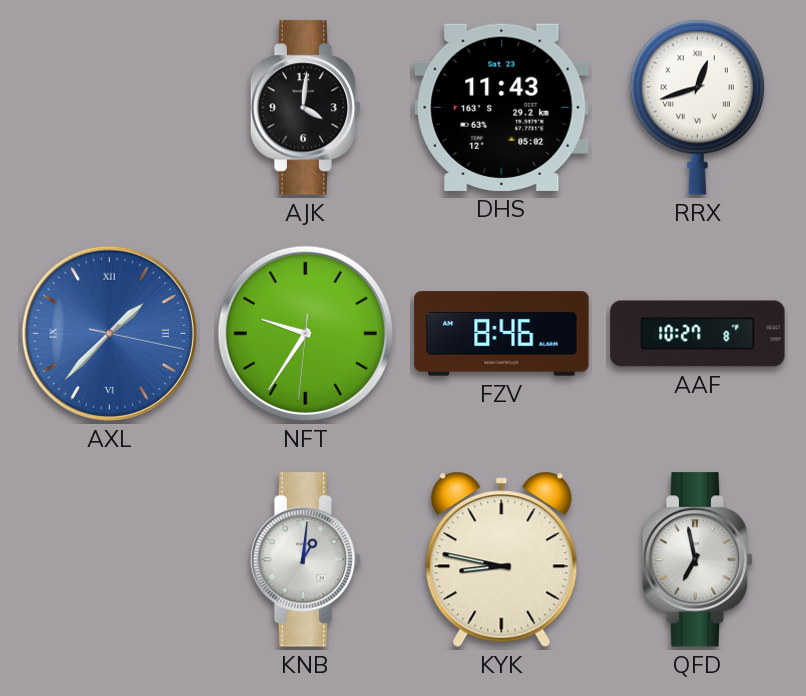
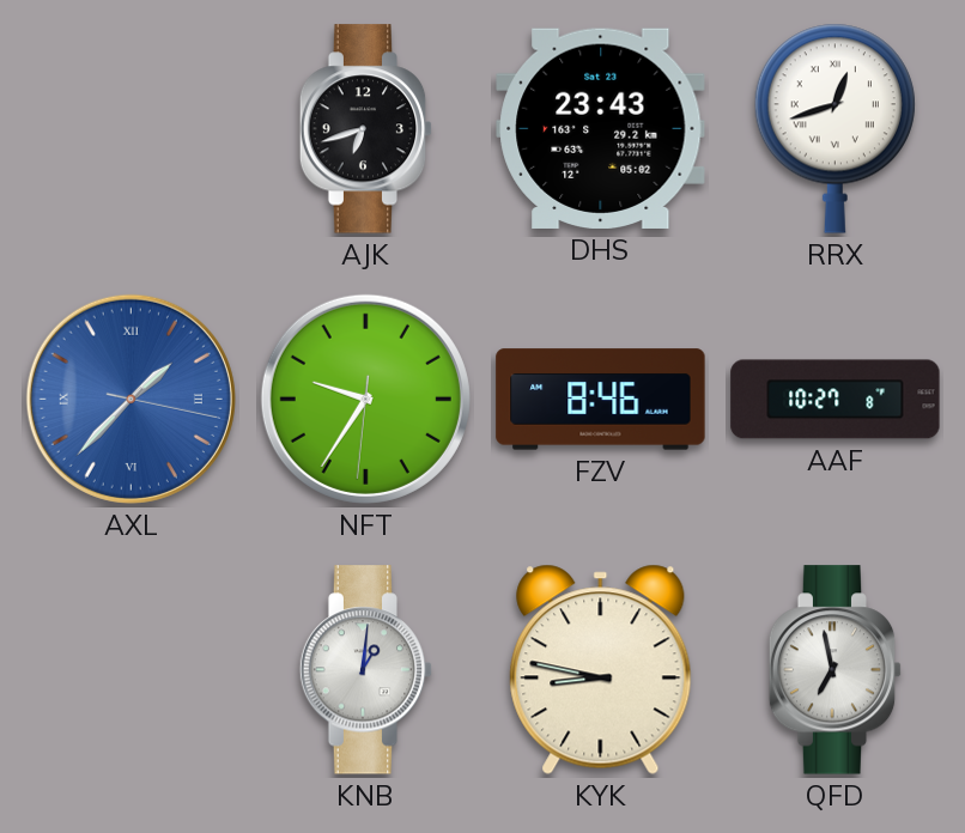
AJK: 4:01 -> 6:42 (366, 129)
DHS: 11:43 -> 23:43 (601, 128)
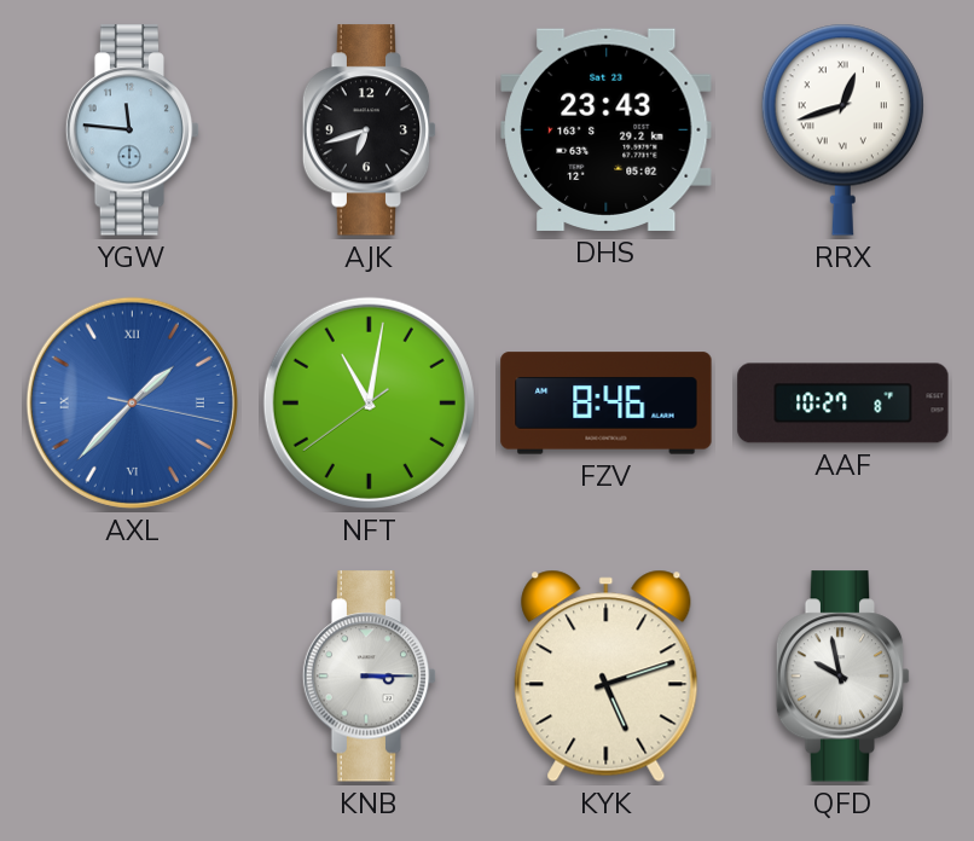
YGW: none -> 11:46 (133, 130)
NFT: 9:35 -> 11:01 (369, 402)
KNB: 1:01 -> 3:15 (370, 677)
KYK: 8:47 -> 5:12 (607, 675)
QFD: 6:58 -> 9:58 (843, 677)
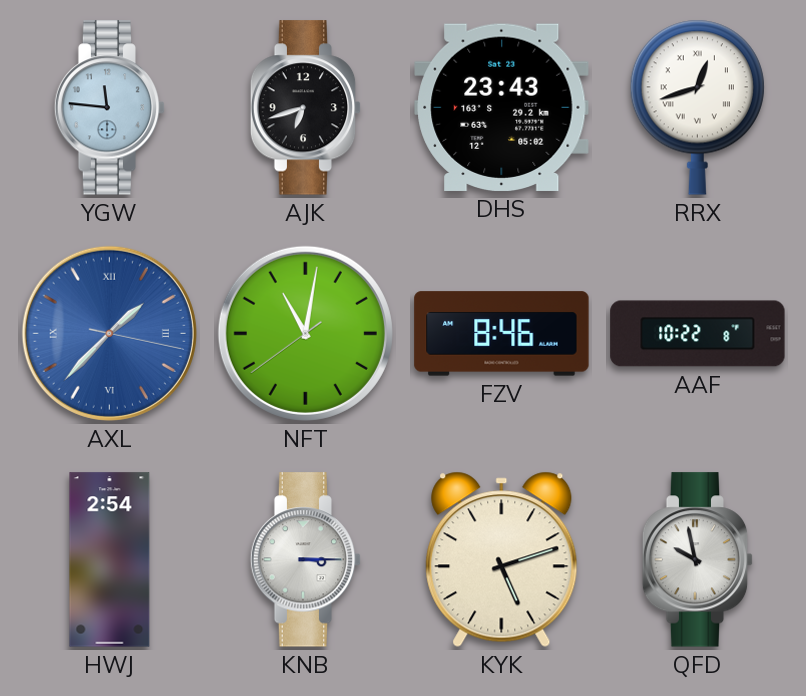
AAF: 10:27 -> 10:22 (698, 334)
HWJ: none -> 2:54 (110, 560)
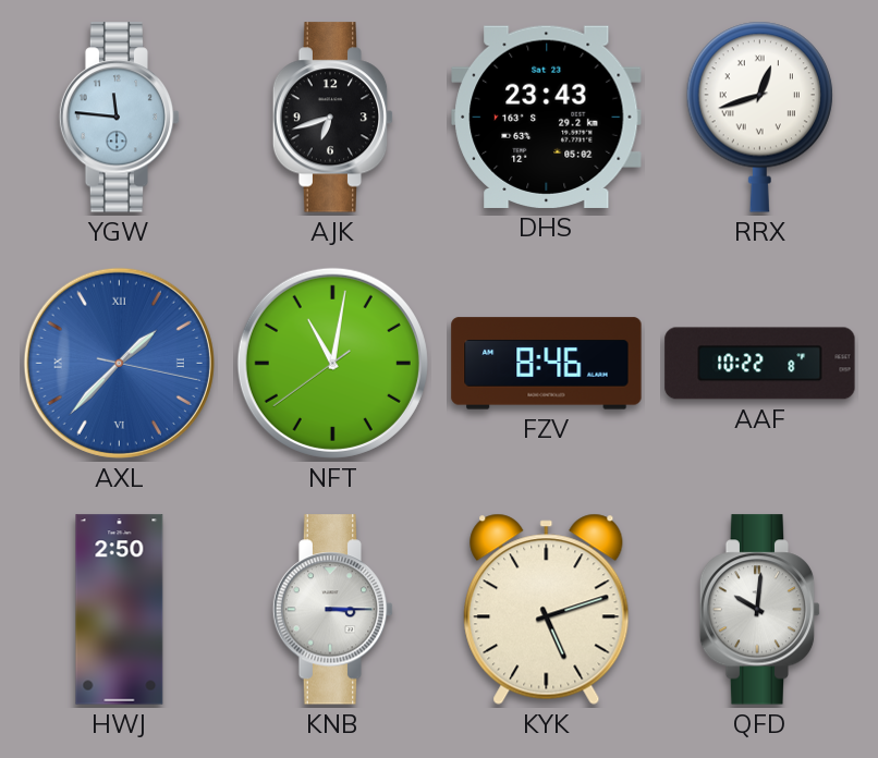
HWJ: 2:54 -> 2:50 (120, 610)
QFD: 9:58 -> 10:01 (760, 610)
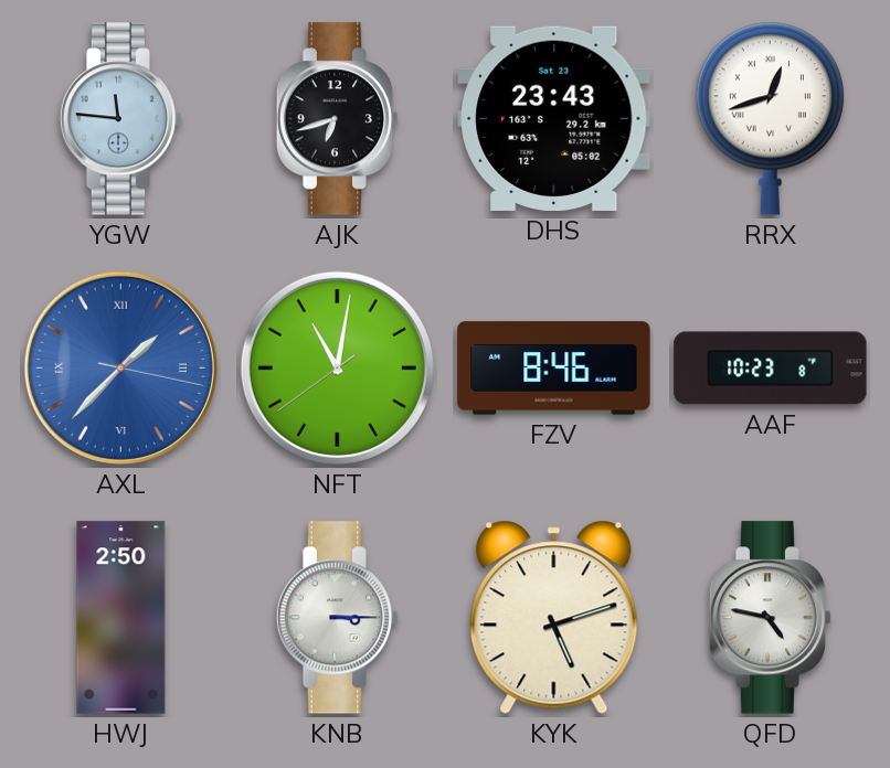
AAF: 10:22 -> 10:23 (771, 369)
QFD: 10:01 -> 4:47 (771, 618)
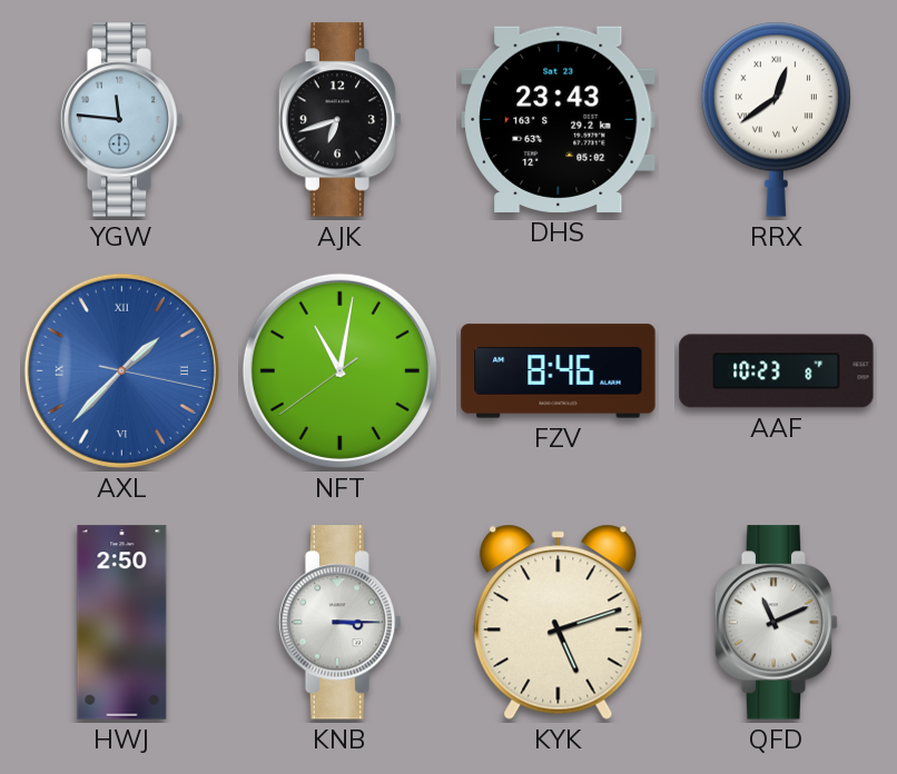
RRX: 12:42 -> 12:39 (776, 119)
QFD: 4:47 -> 11:11 (777, 623)
